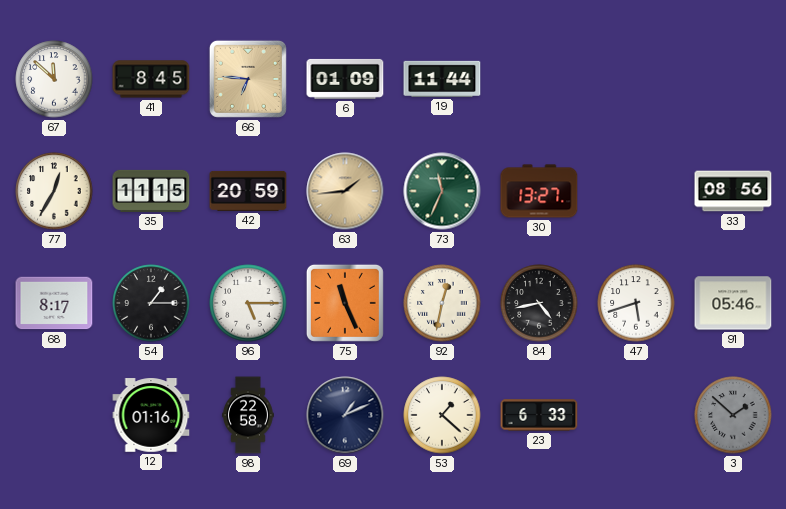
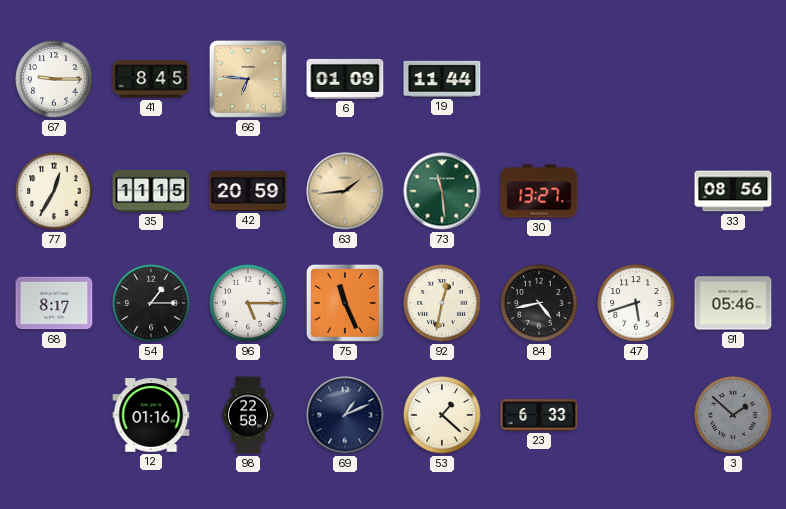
67: 11:52 -> 9:15 (54, 79)
73: 11:34 -> 11:29 (442, 191)
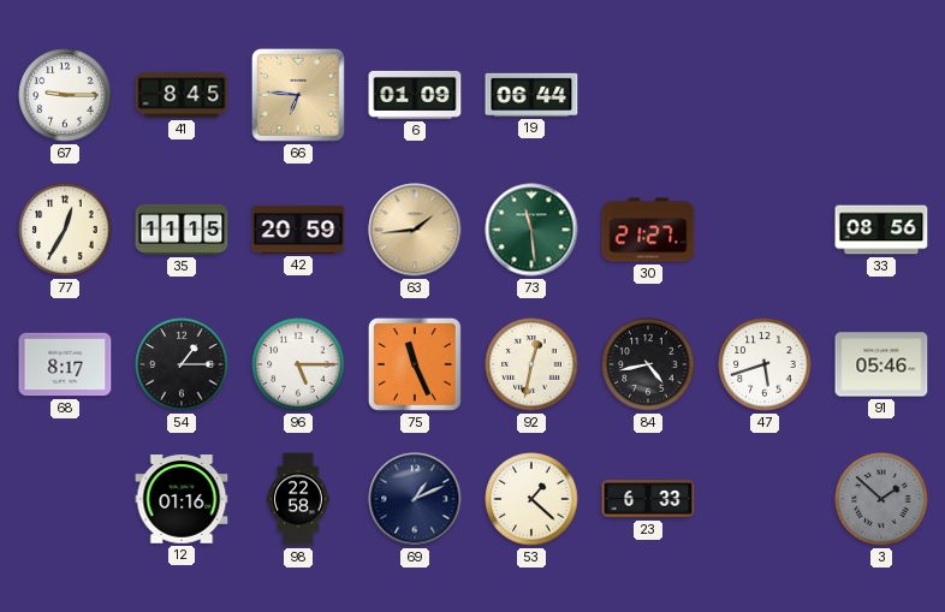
19: 11:44 -> 06:44 (531, 95)
30: 13:27 -> 21:27 (648, 230)
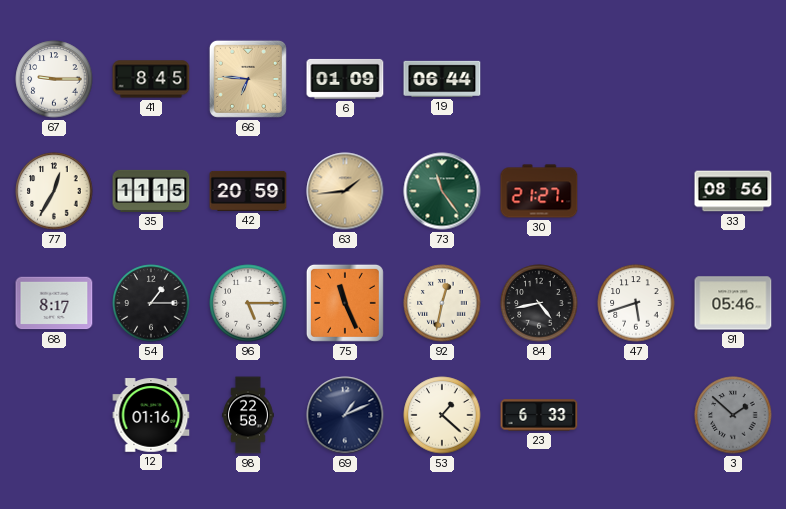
73: 11:29 -> 11:24 (442, 191)
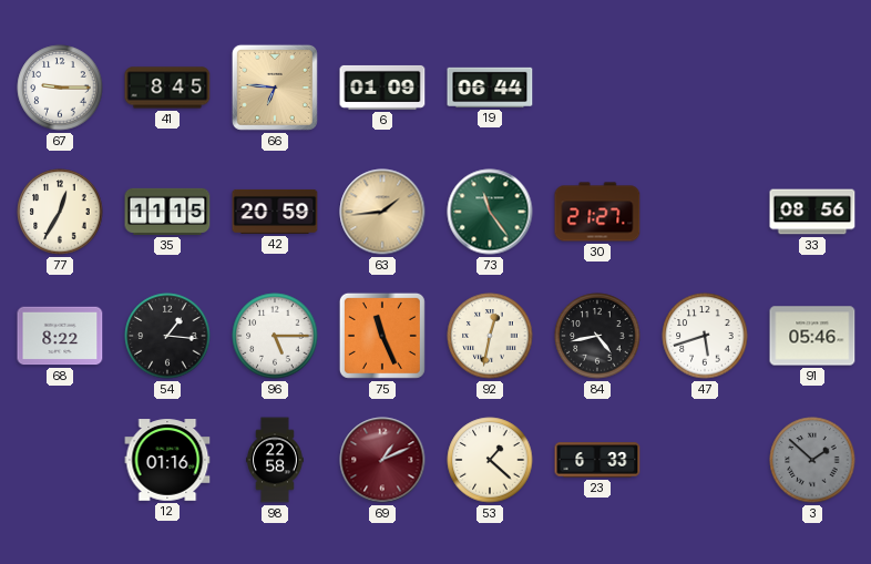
68: 8:17 -> 8:22 (60, 336)
54: 1:15 -> 1:16 (167, 336)
69 dial: navy -> burgundy (382, 460)
